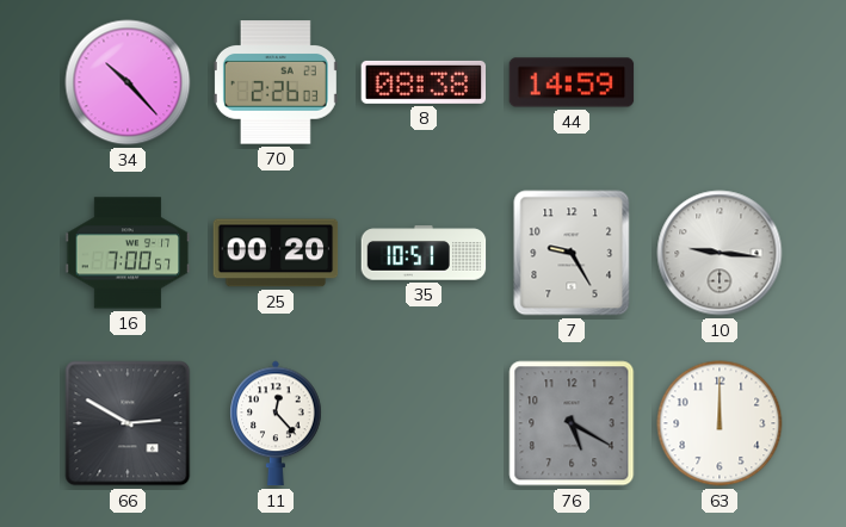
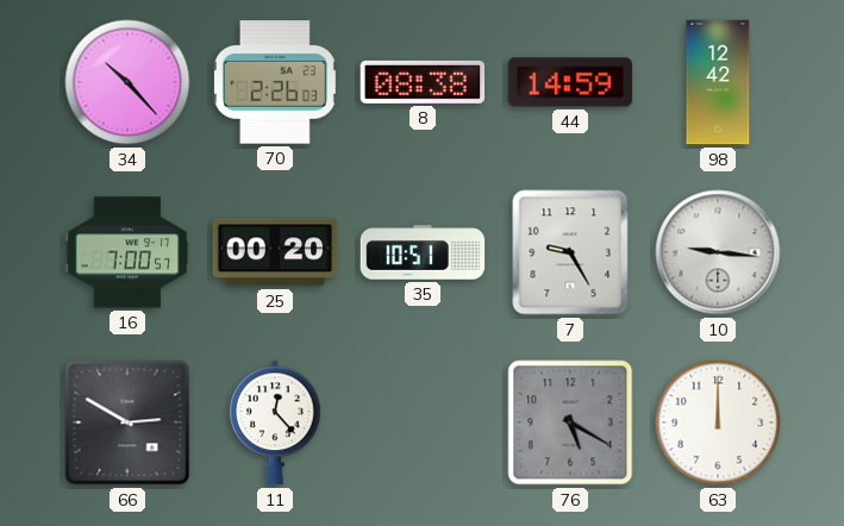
98: none -> 12:42 (718, 82)
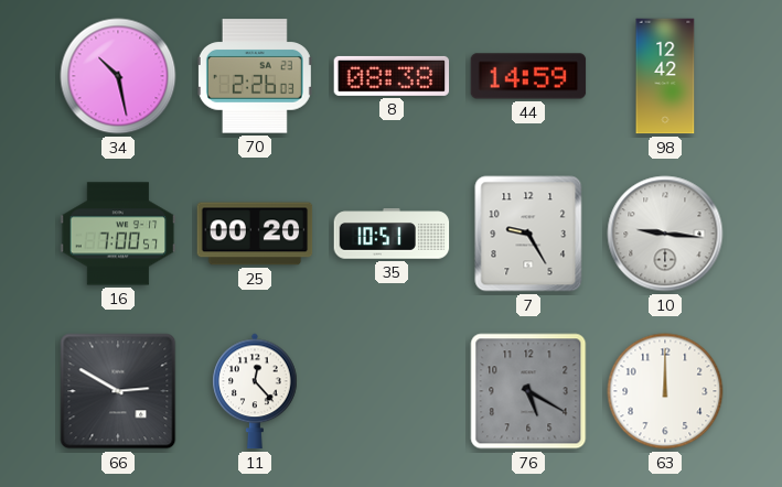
34: 10:23 -> 10:28 (118, 76)
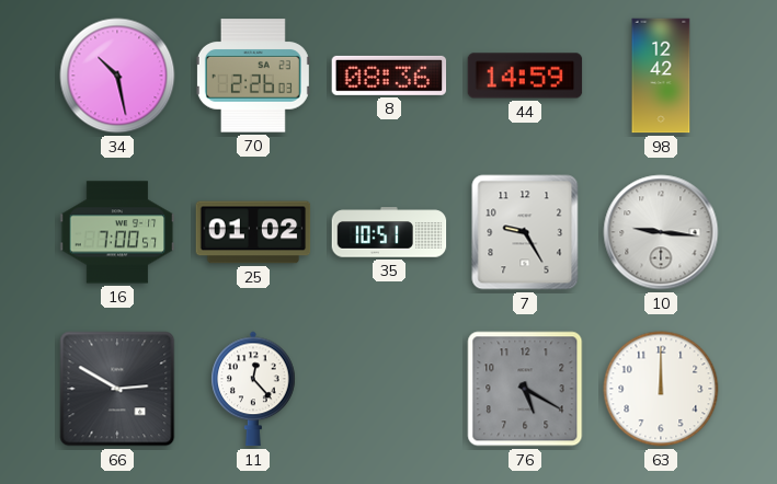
8: 08:38 -> 08:36 (389, 76)
25: 00:20 -> 01:02 (253, 232)
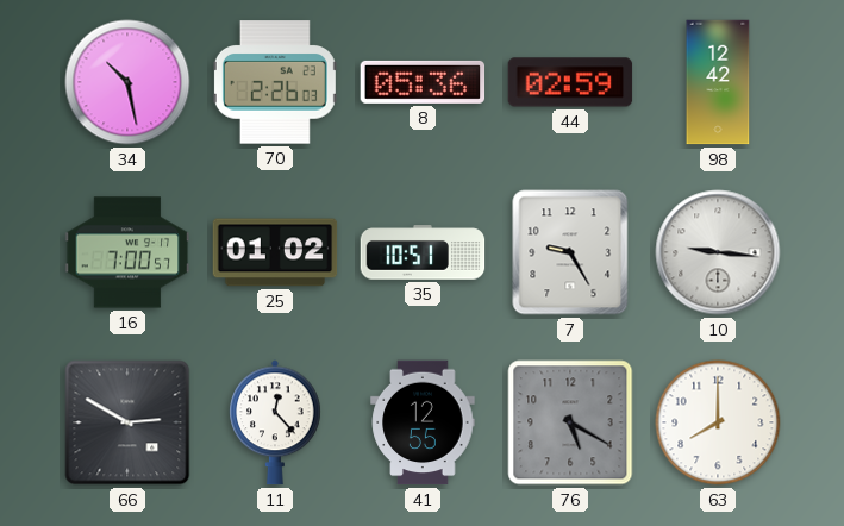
8: 08:36 -> 05:36 (423, 82)
44: 14:59 -> 02:59 (570, 82)
41: none -> 12:55 (423, 422)
63: 12:00 -> 8:00 (718, 422)
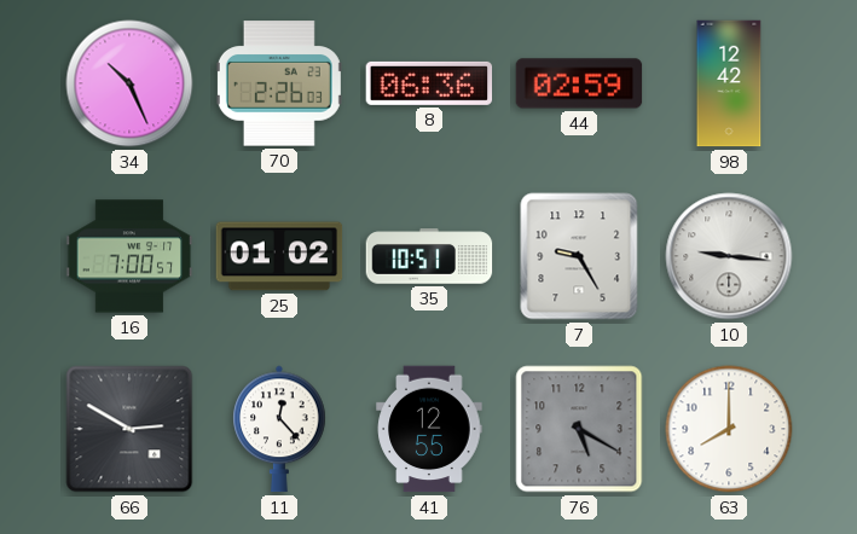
34: 10:28 -> 10:26 (129, 83)
8: 05:36 -> 06:36 (429, 83)
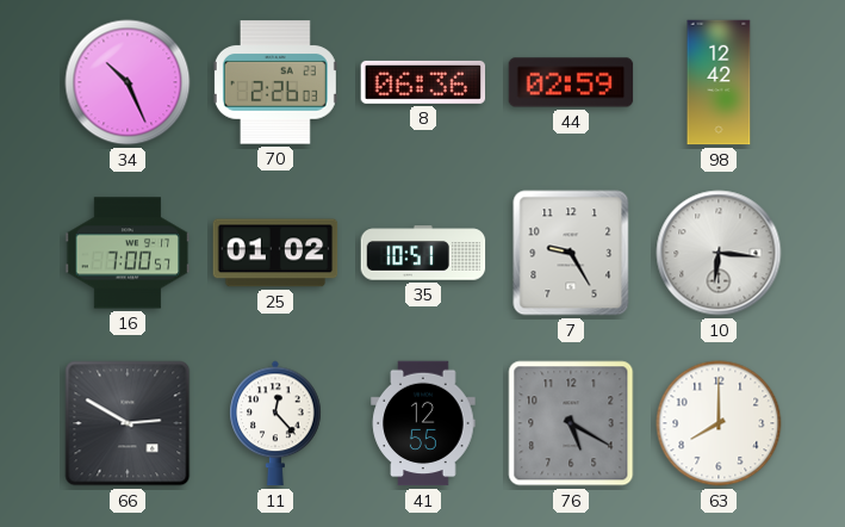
10: 9:16 -> 6:16 (719, 253)
